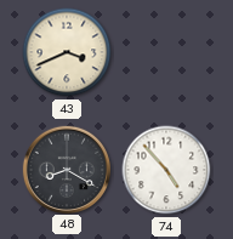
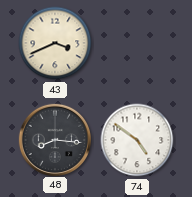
48: 8:20 -> 8:16 (54, 139)
74: 4:53 -> 4:51 (137, 140)
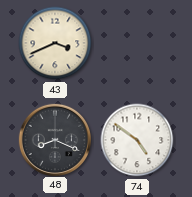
48: 8:16 -> 8:19 (54, 139)
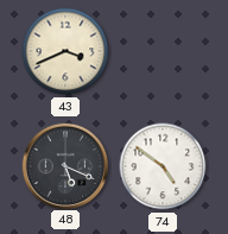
48: 8:19 -> 5:19 (64, 165)
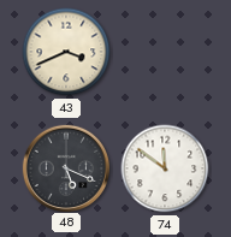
74: 4:51 -> 11:51 (165, 168)
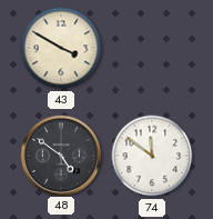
43: 3:41 -> 3:50 (61, 48)
48: 5:19 -> 4:51 (60, 155)
